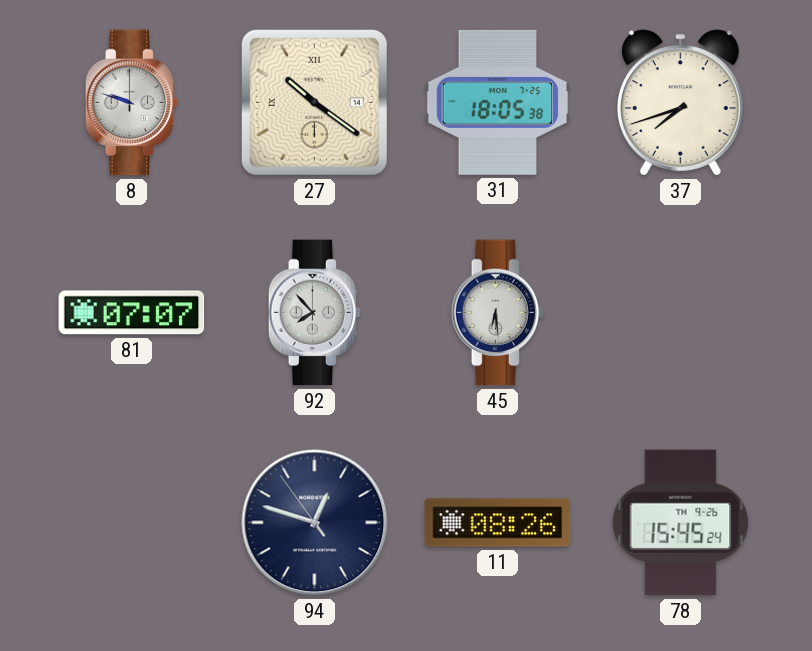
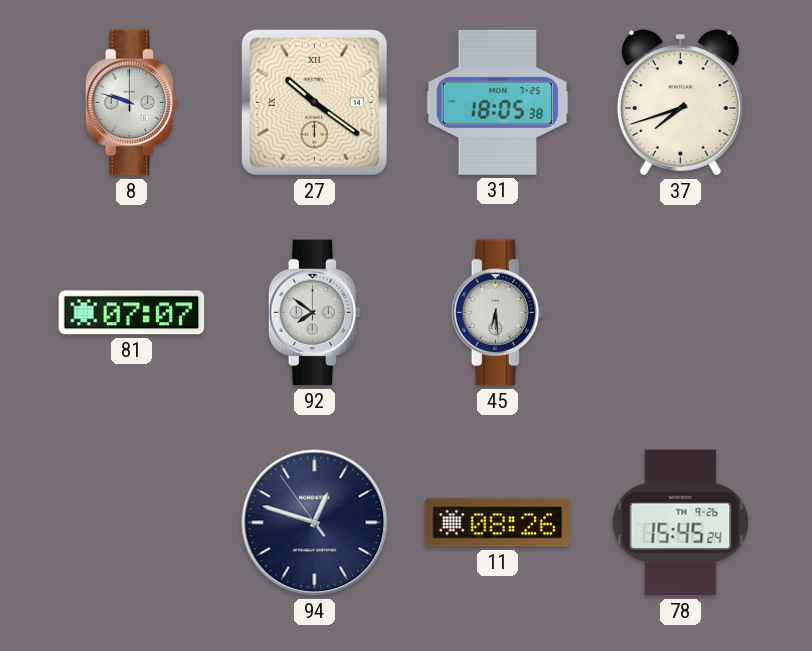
92: 7:53 -> 7:51 (315, 313)
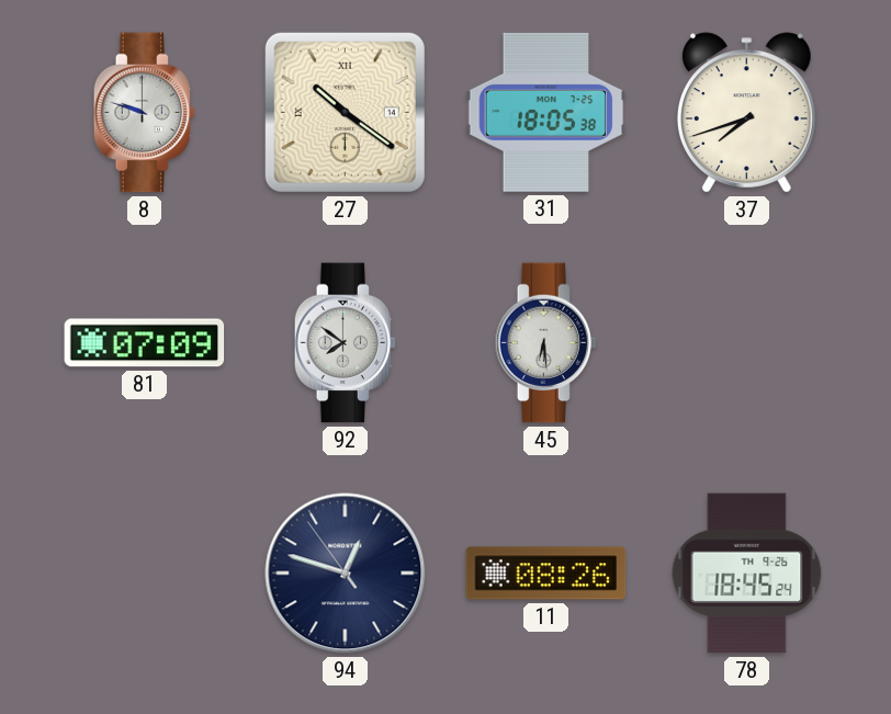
81: 07:07 -> 07:09 (145, 343)
78: 15:45 -> 18:45 (747, 574)
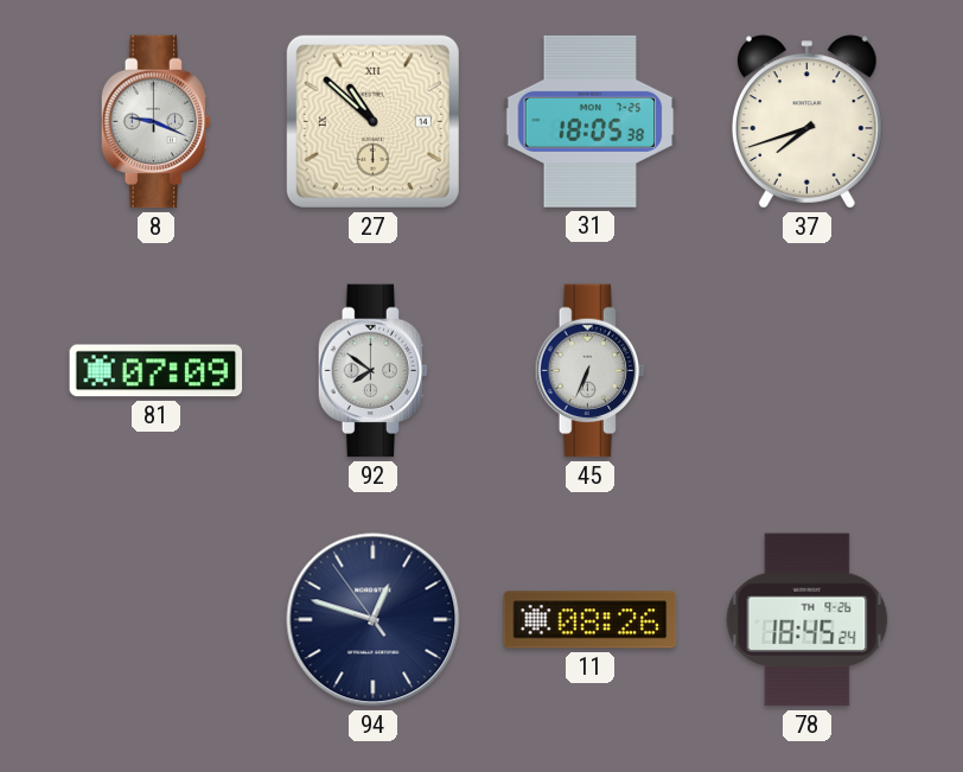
8: 9:48 -> 9:19 (157, 122)
27: 10:21 -> 10:52 (372, 121)
45: 6:29 -> 6:34 (591, 371)
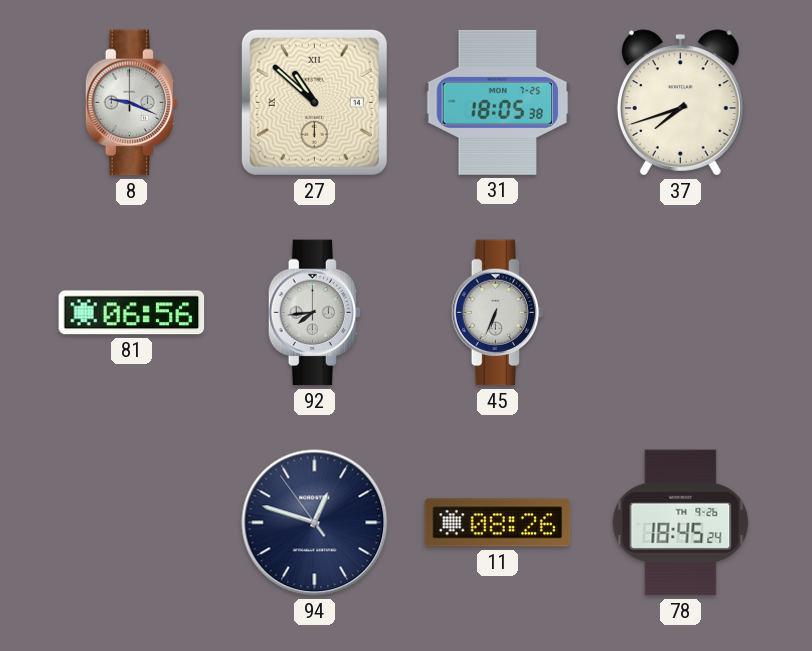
81: 07:09 -> 06:56 (132, 313)
92: 7:51 -> 7:44 (315, 313)
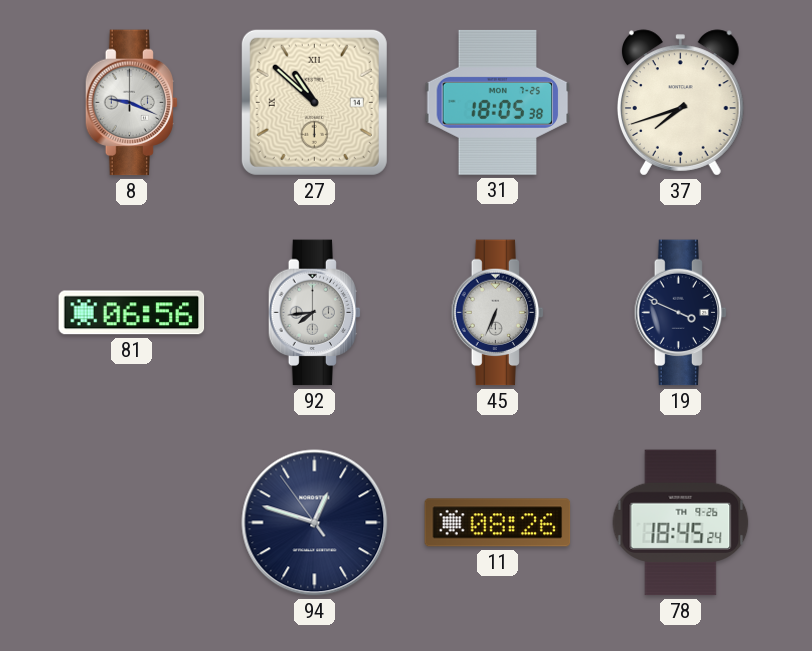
19: none -> 3:49 (681, 313)
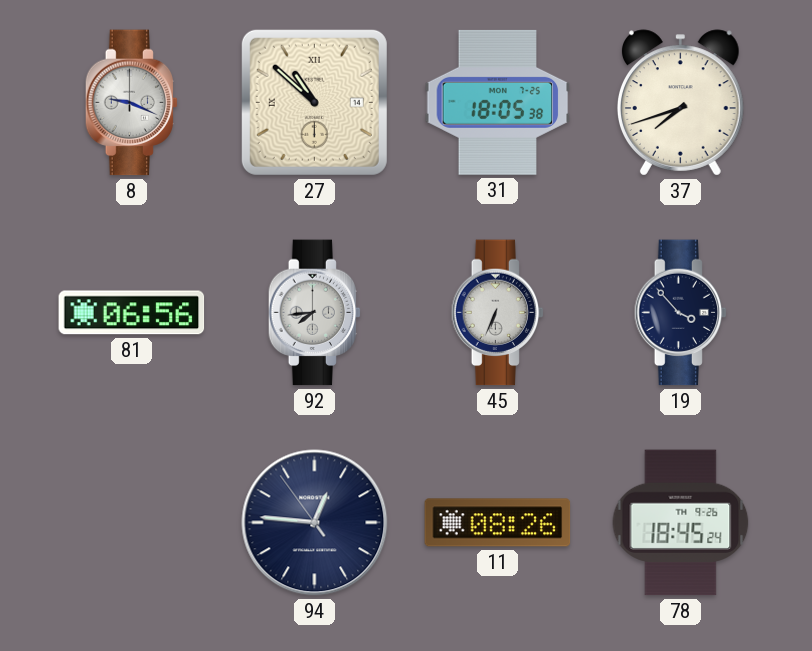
19: 3:49 -> 3:53 (681, 313)
94: 12:47 -> 12:45 (315, 523)
